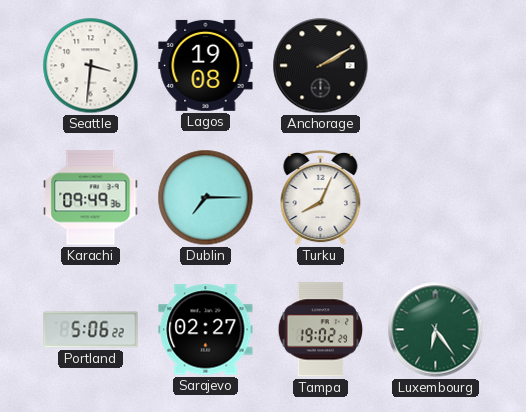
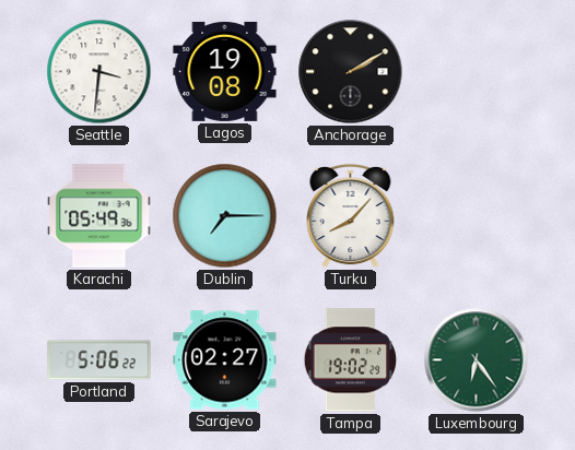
Karachi: 09:49 -> 05:49 (99, 216)
Turku: 8:04 -> 8:07 (351, 216)
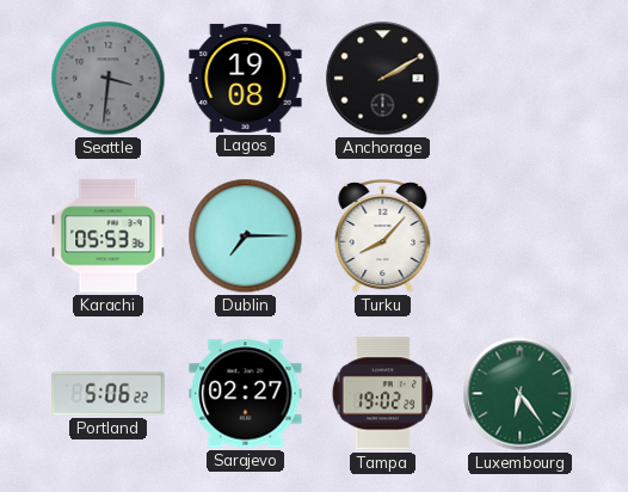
Seattle dial: white -> grey (109, 79)
Karachi: 05:49 -> 05:53 (109, 236)
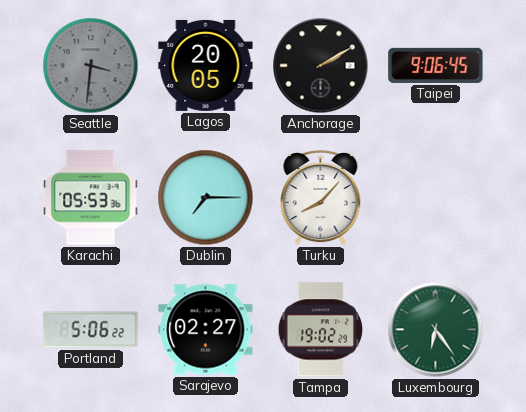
Lagos: 19:08 -> 20:05 (206, 65)
Taipei: none -> 9:06 (436, 65)
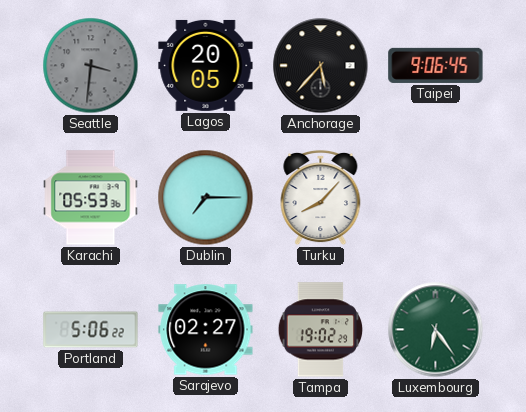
Anchorage: 2:10 -> 5:37 (321, 66)
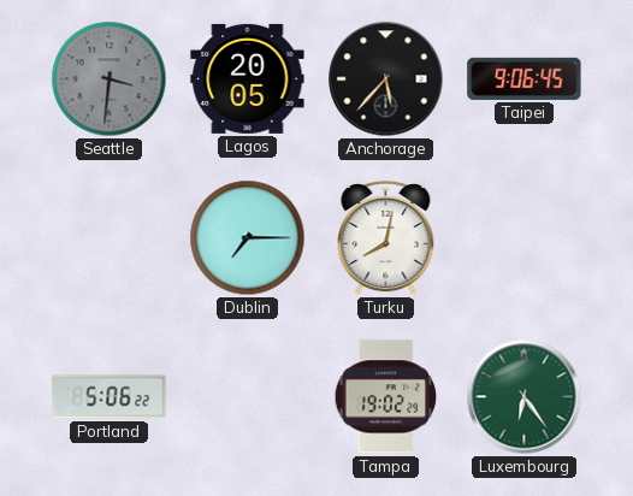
Karachi: 05:53 -> none (91, 198)
Turku: 8:07 -> 8:02 (386, 238)
Sarajevo: 02:27 -> none (206, 330)
